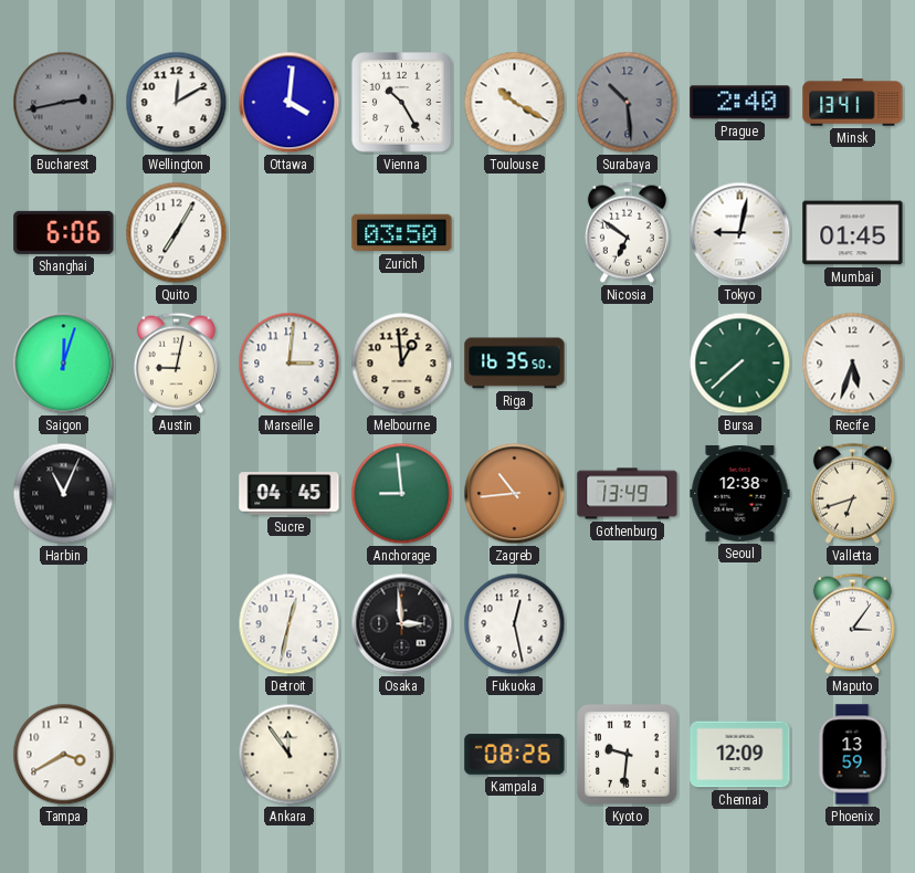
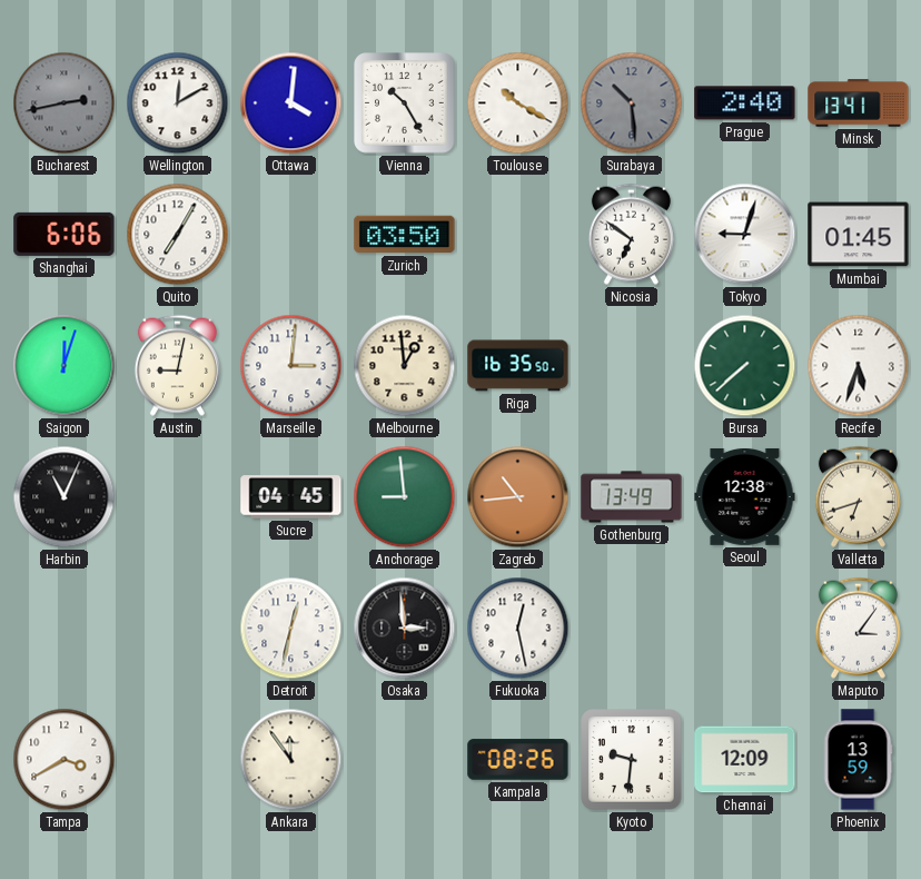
Tokyo: 9:02 -> 9:03 (745, 235)
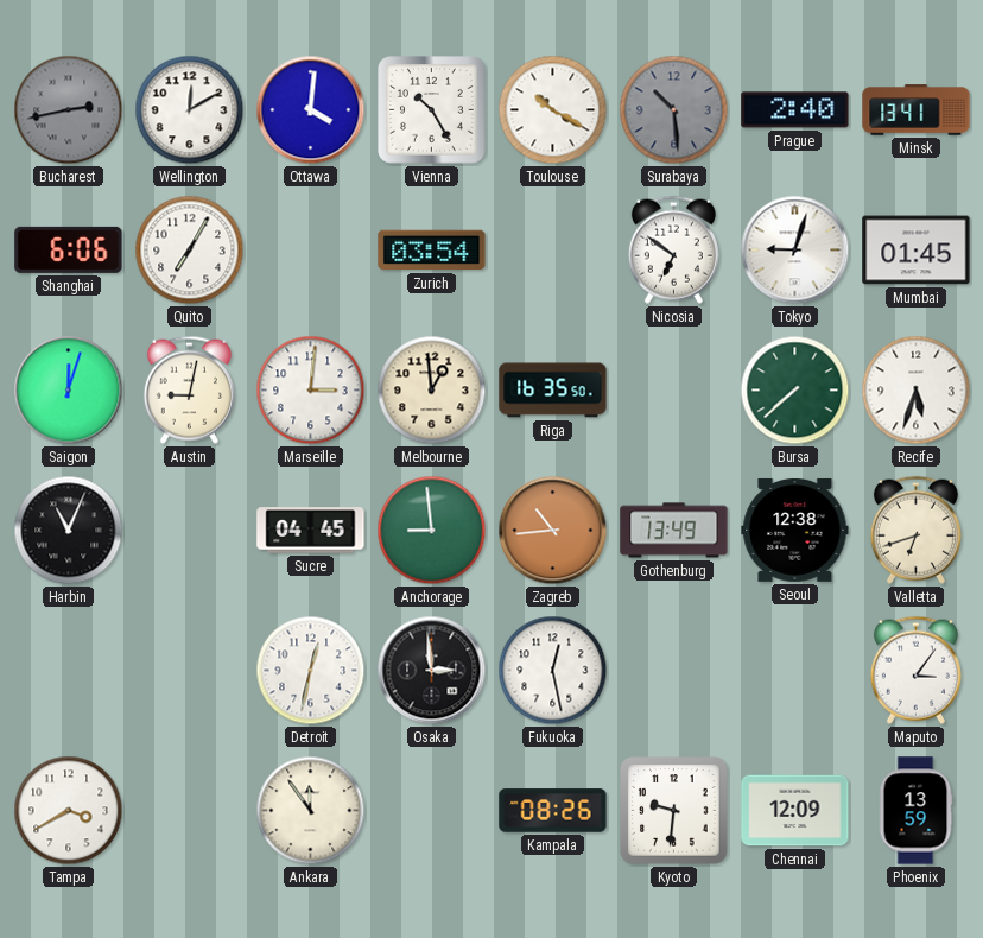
Zurich: 03:50 -> 03:54 (432, 251)
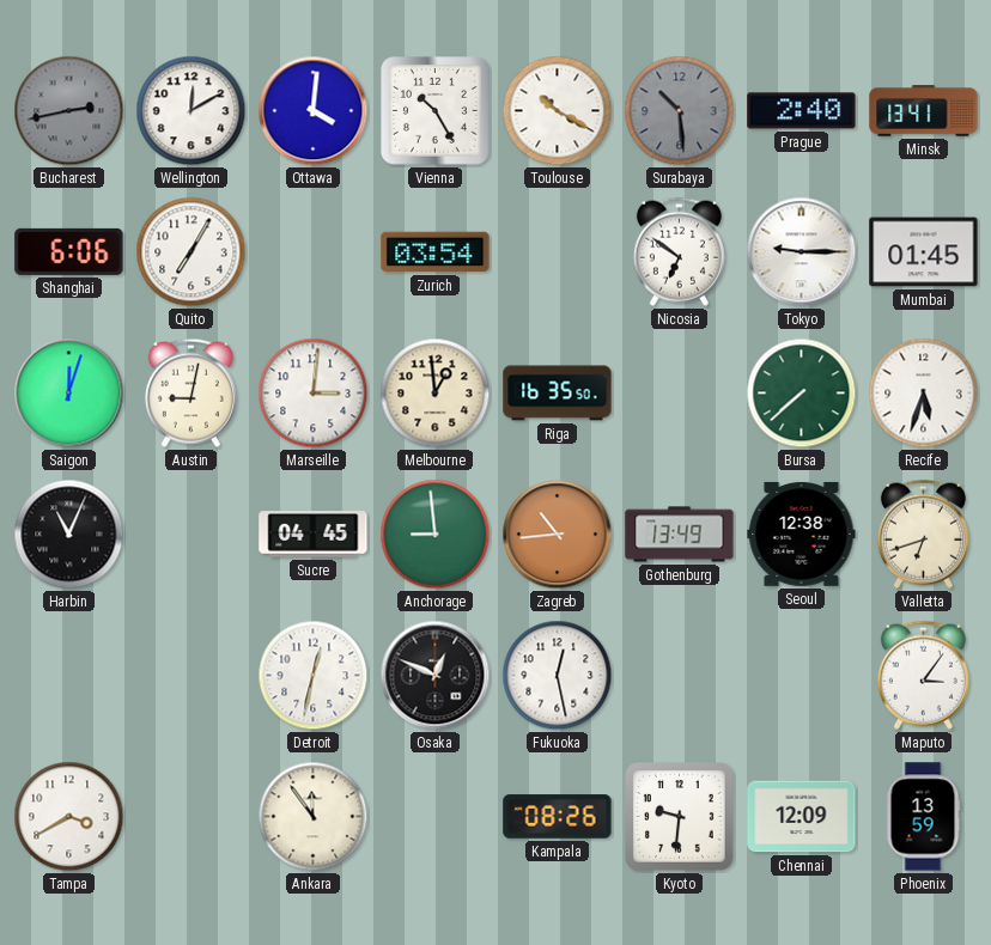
Tokyo: 9:03 -> 9:15 (802, 252)
Osaka: 2:59 -> 12:49 (436, 676)
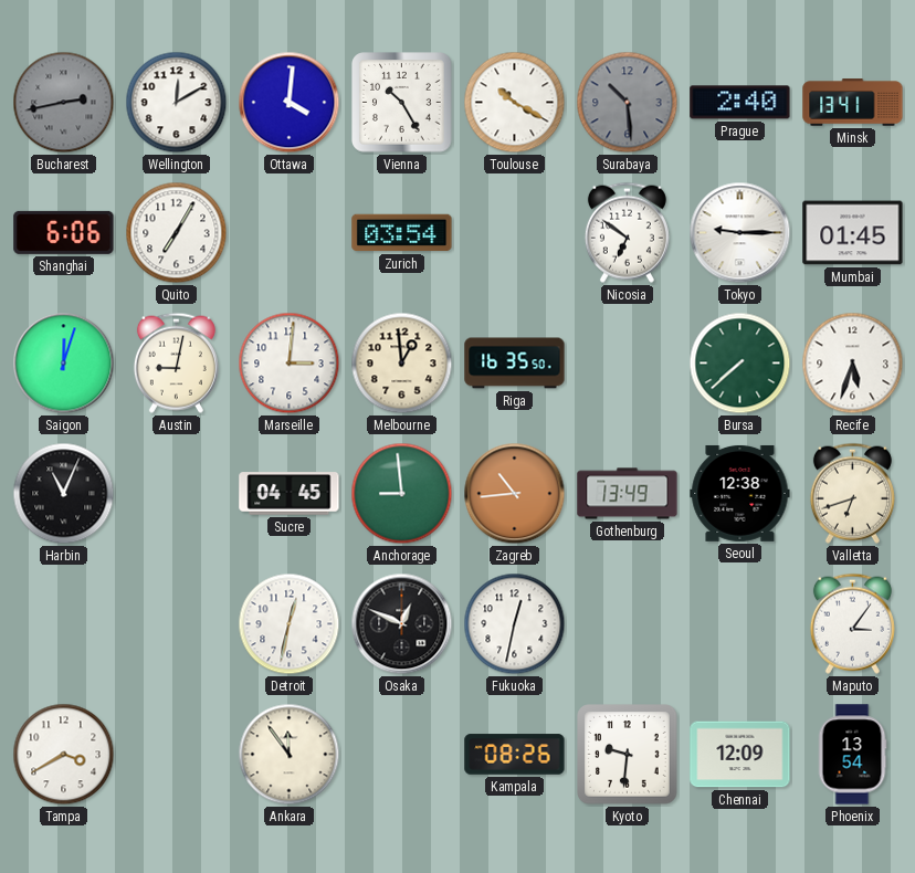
Fukuoka: 12:28 -> 12:32 (515, 624)
Phoenix: 13:59 -> 13:54 (852, 755)
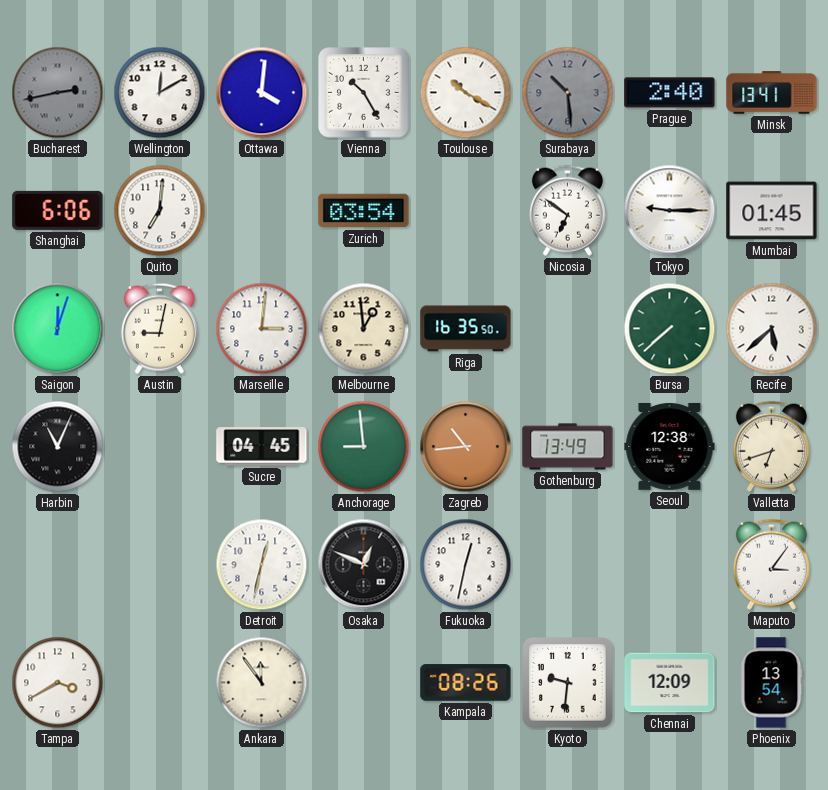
Quito: 7:05 -> 7:01 (160, 211)
Recife: 5:33 -> 5:38 (772, 329)
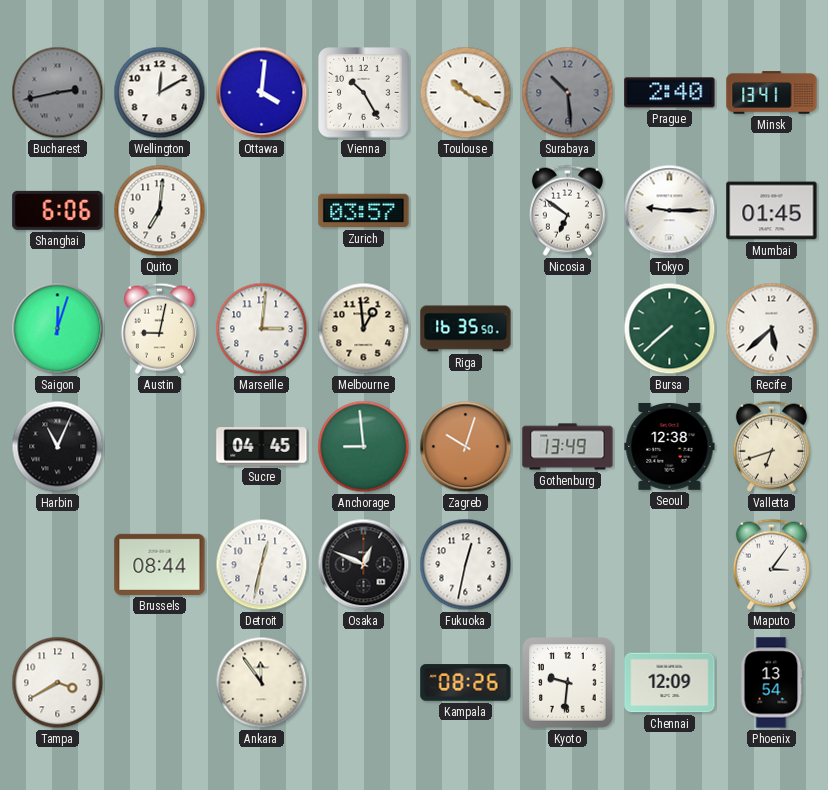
Zurich: 03:54 -> 03:57 (364, 211)
Zagreb: 10:44 -> 10:03 (466, 447)
Brussels: none -> 08:44 (160, 564)
